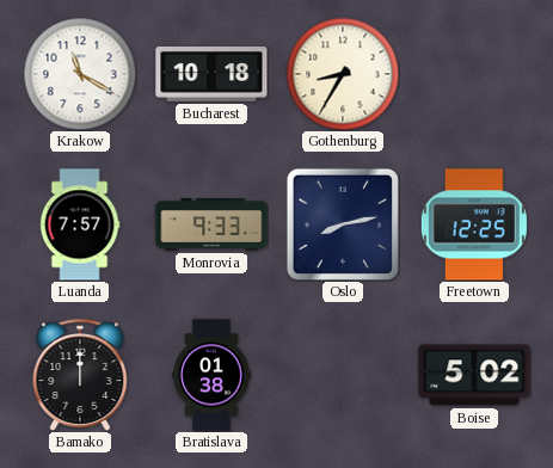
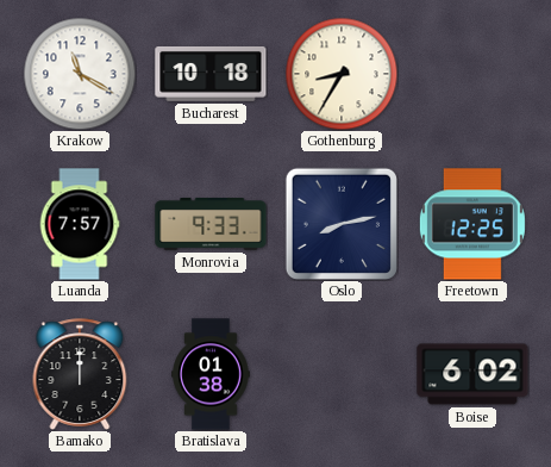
Boise: 5:02 -> 6:02 (472, 374)
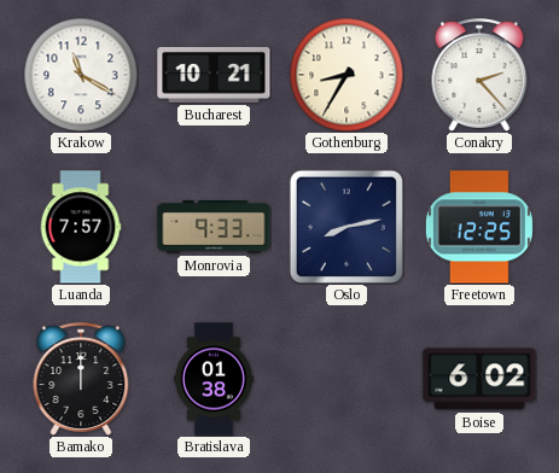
Bucharest: 10:18 -> 10:21 (214, 75)
Conakry: none -> 2:23 (479, 75)
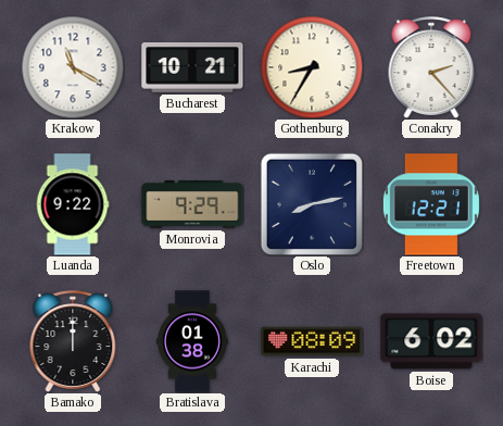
Luanda: 7:57 -> 9:22 (73, 204)
Monrovia: 9:33 -> 9:29 (192, 205)
Freetown: 12:25 -> 12:21 (431, 204)
Karachi: none -> 08:09 (312, 341)
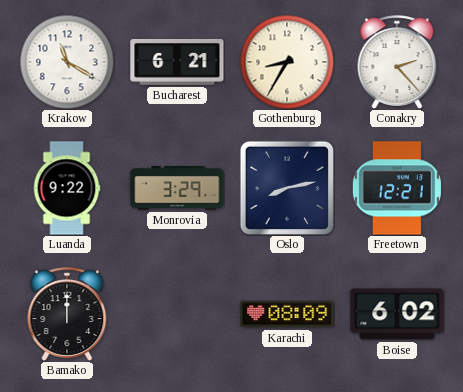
Bucharest: 10:21 -> 6:21 (177, 62)
Monrovia: 9:29 -> 3:29 (177, 189)
Bratislava: 01:38 -> none (192, 341)
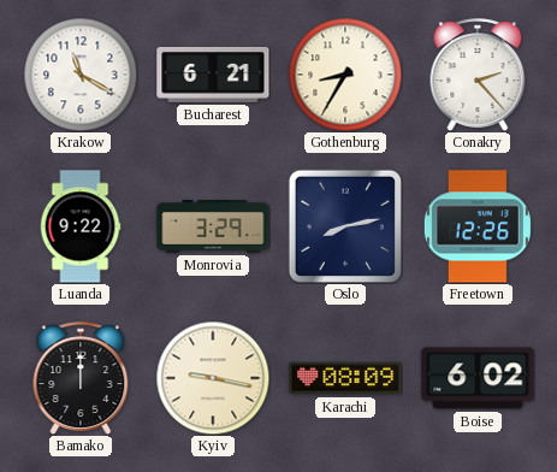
Freetown: 12:21 -> 12:26 (478, 226)
Kyiv: none -> 9:17 (213, 378)
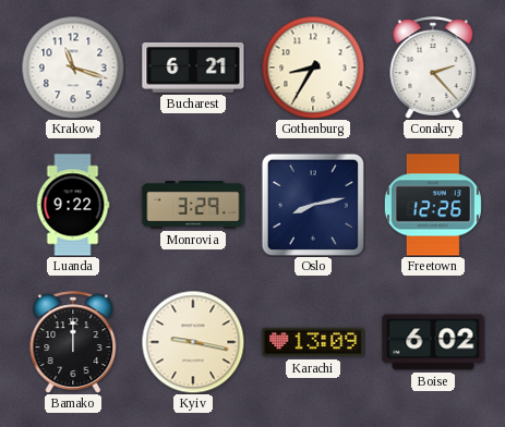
Krakow: 11:20 -> 11:18 (73, 68)
Karachi: 08:09 -> 13:09 (313, 342)
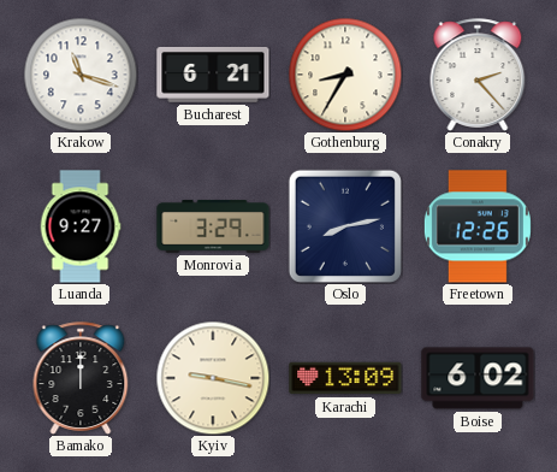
Luanda: 9:22 -> 9:27 (81, 226)
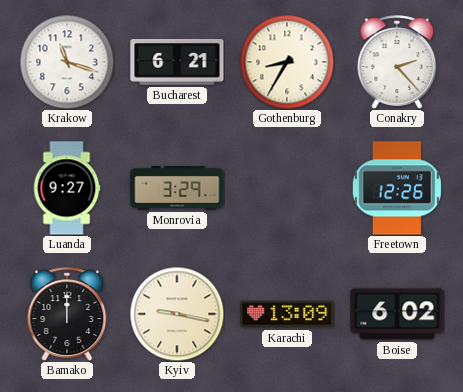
Oslo: 8:13 -> none (345, 226)
